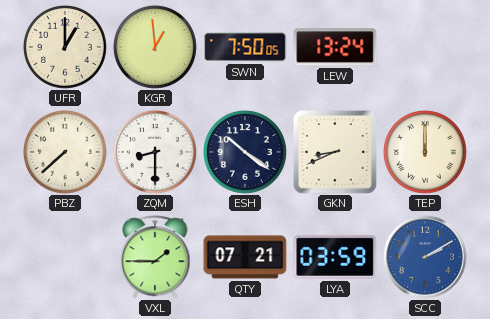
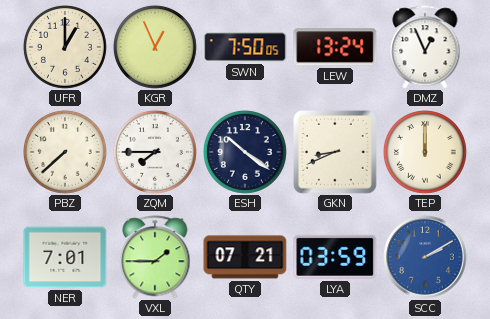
KGR: 12:59 -> 12:56 (155, 47)
DMZ: none -> 12:56 (425, 47)
ZQM: 8:30 -> 7:45 (155, 152)
NER: none -> 7:01 (65, 257)
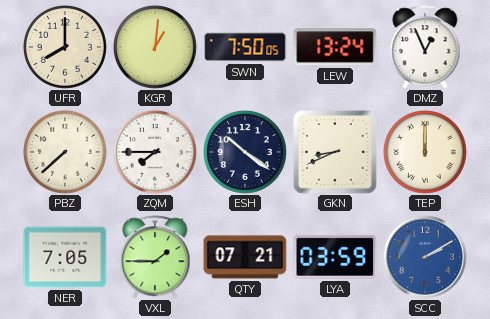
UFR: 1:00 -> 8:00 (65, 47)
KGR: 12:56 -> 1:01 (155, 47)
NER: 7:01 -> 7:05 (65, 257)
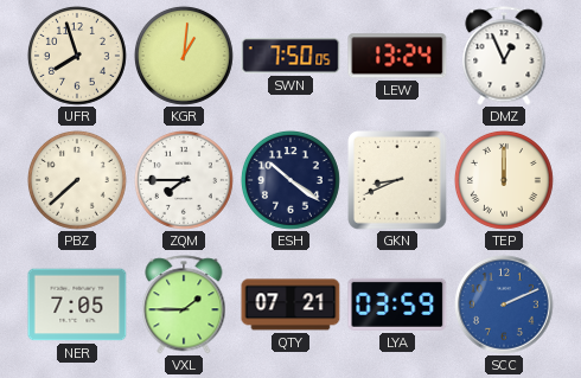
UFR: 8:00 -> 7:57 (77, 56)
SCC: 2:10 -> 2:11 (504, 305)
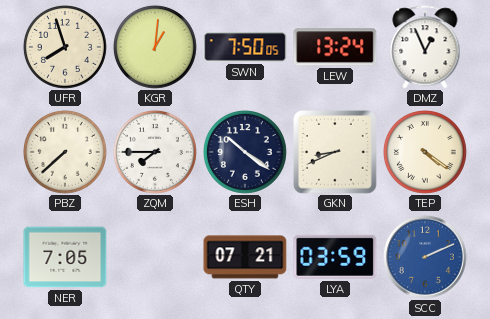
TEP: 12:00 -> 4:21 (425, 152)
VXL: 1:45 -> none (184, 305)
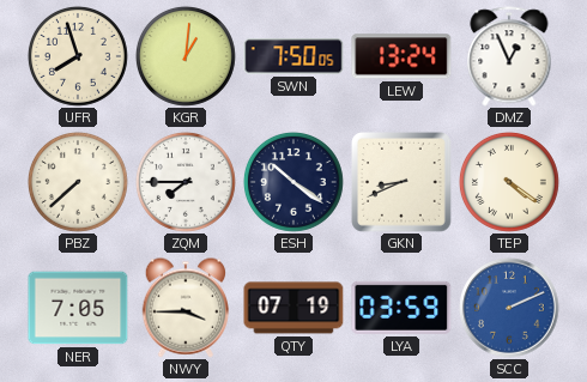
NWY: none -> 3:45 (184, 308)
QTY: 07:21 -> 07:19 (293, 308)
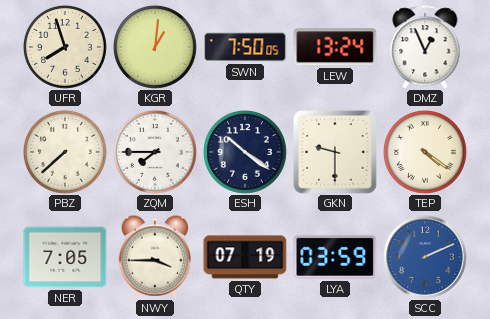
GKN: 8:41 -> 9:30 (336, 153)
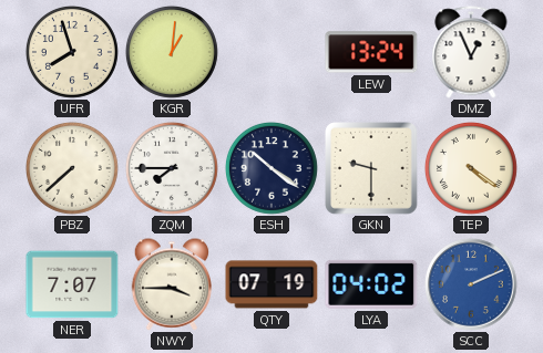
SWN: 7:50 -> none (245, 47)
NER: 7:05 -> 7:07 (72, 284)
LYA: 03:59 -> 04:02 (371, 284)
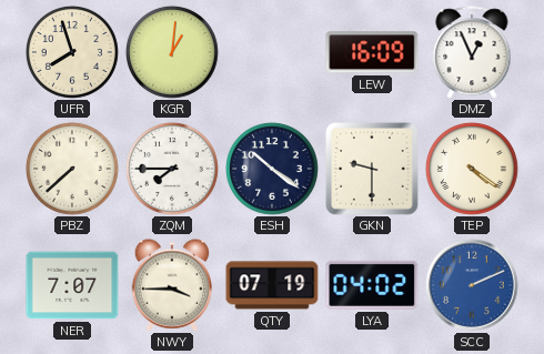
LEW: 13:24 -> 16:09 (372, 52)
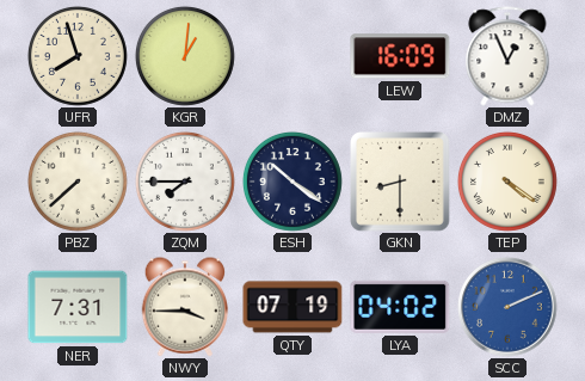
GKN: 9:30 -> 8:30 (401, 183)
NER: 7:07 -> 7:31 (78, 307)
